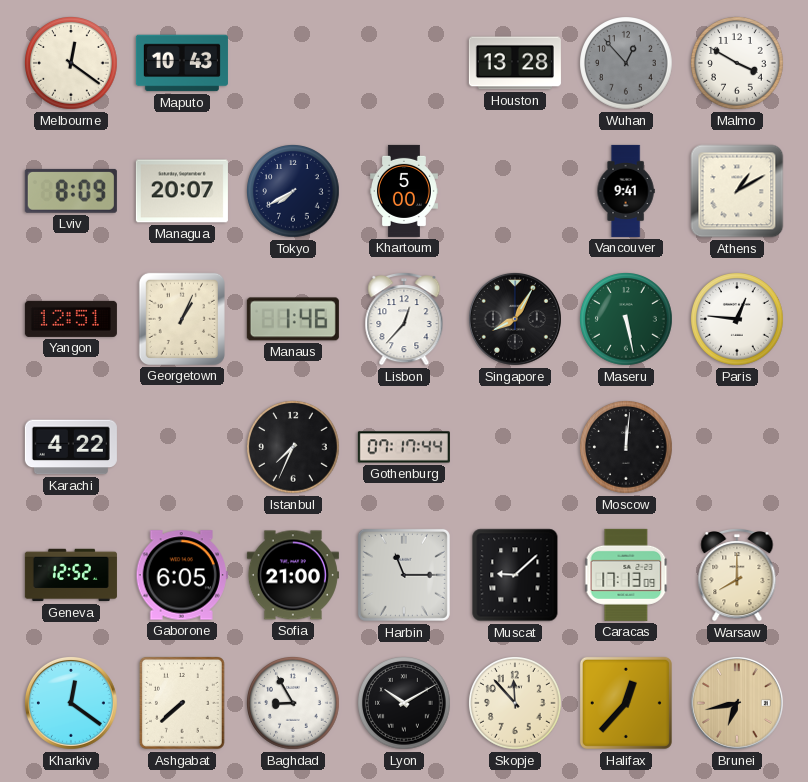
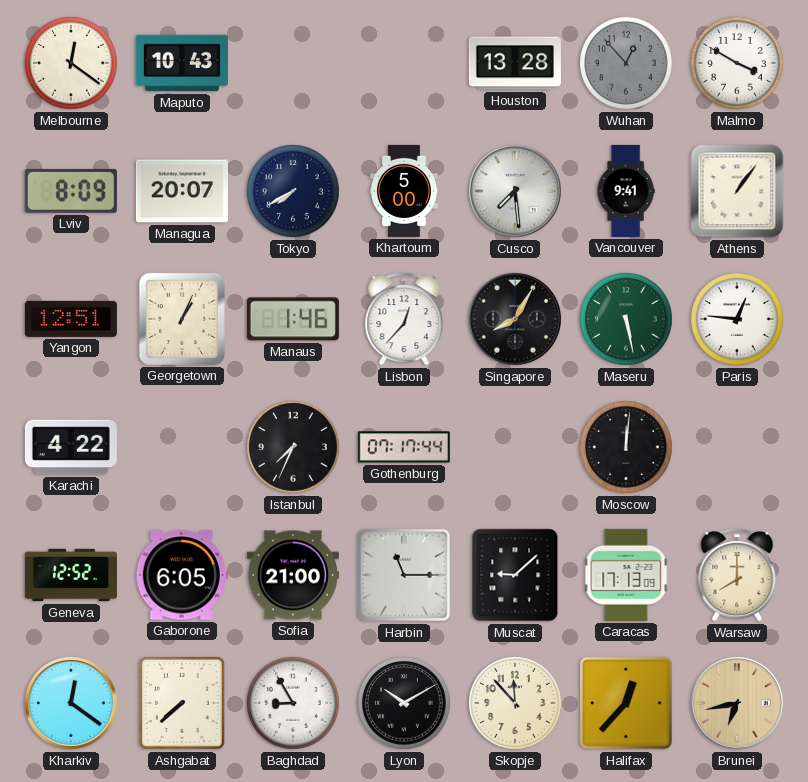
Cusco: none -> 7:29 (515, 191)
Athens: 1:10 -> 1:06 (737, 191)
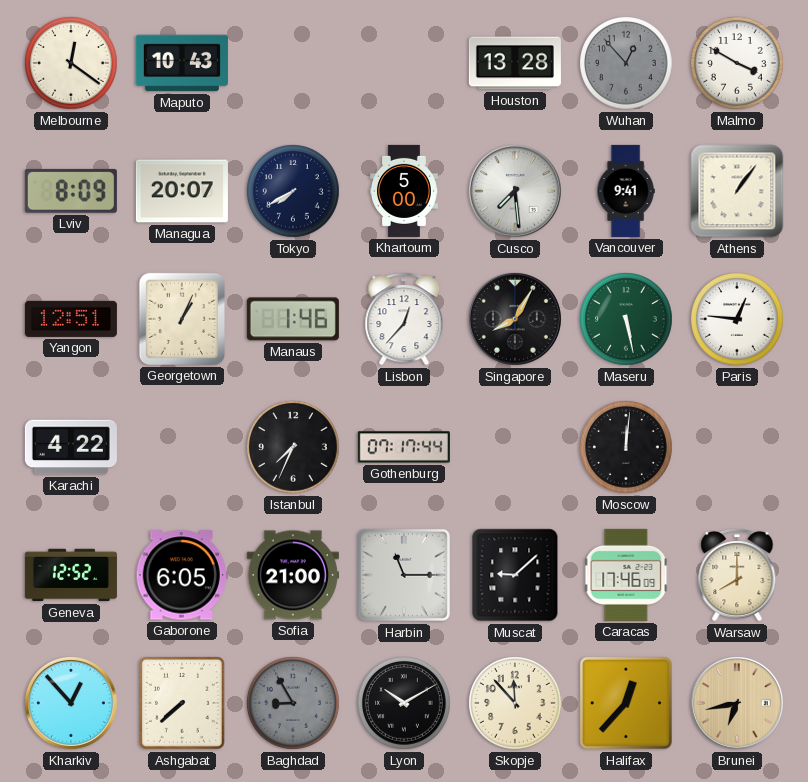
Caracas: 17:13 -> 17:46 (626, 575)
Kharkiv: 12:21 -> 12:53 (71, 703)
Baghdad dial: white -> grey (294, 704)
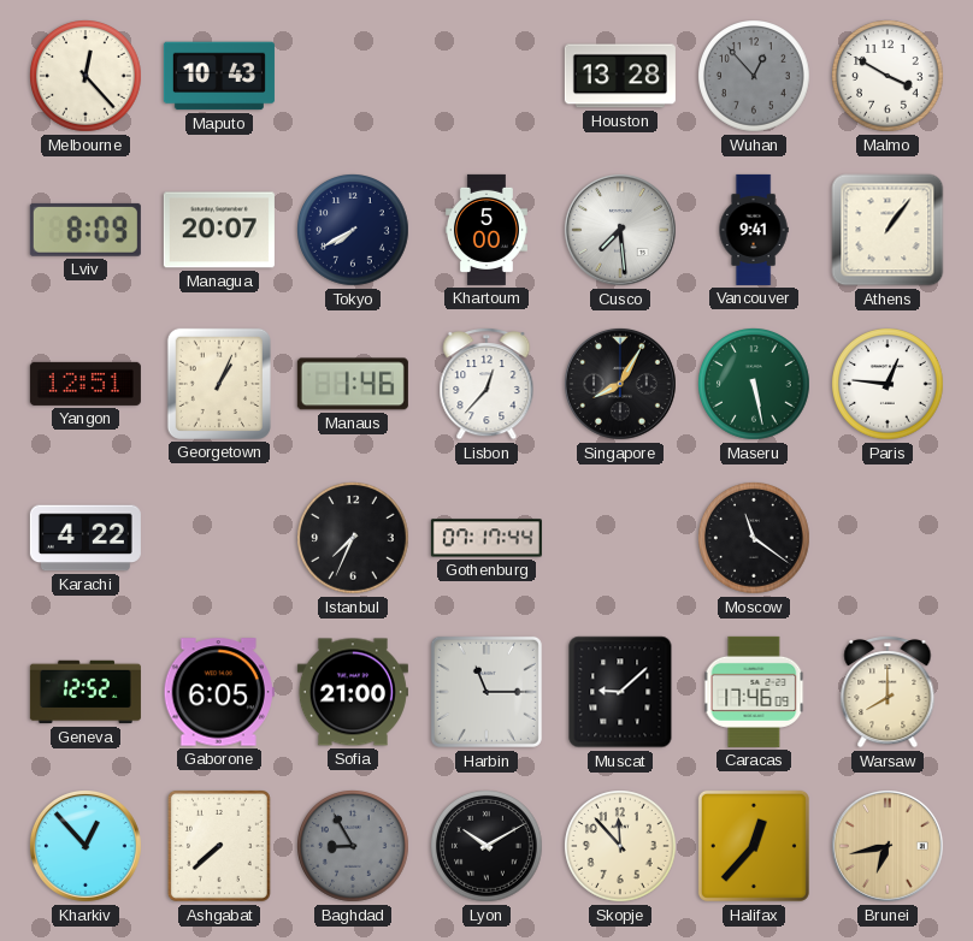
Melbourne: 12:21 -> 12:23 (87, 77)
Moscow: 12:01 -> 11:21 (755, 539)
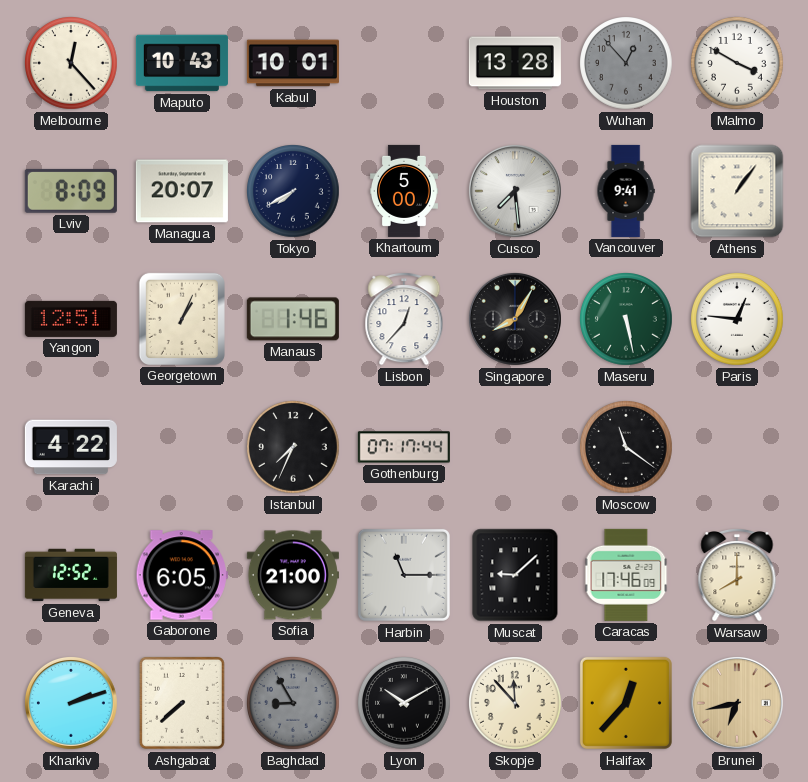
Kabul: none -> 10:01 (293, 63)
Kharkiv: 12:53 -> 2:12 (71, 703)
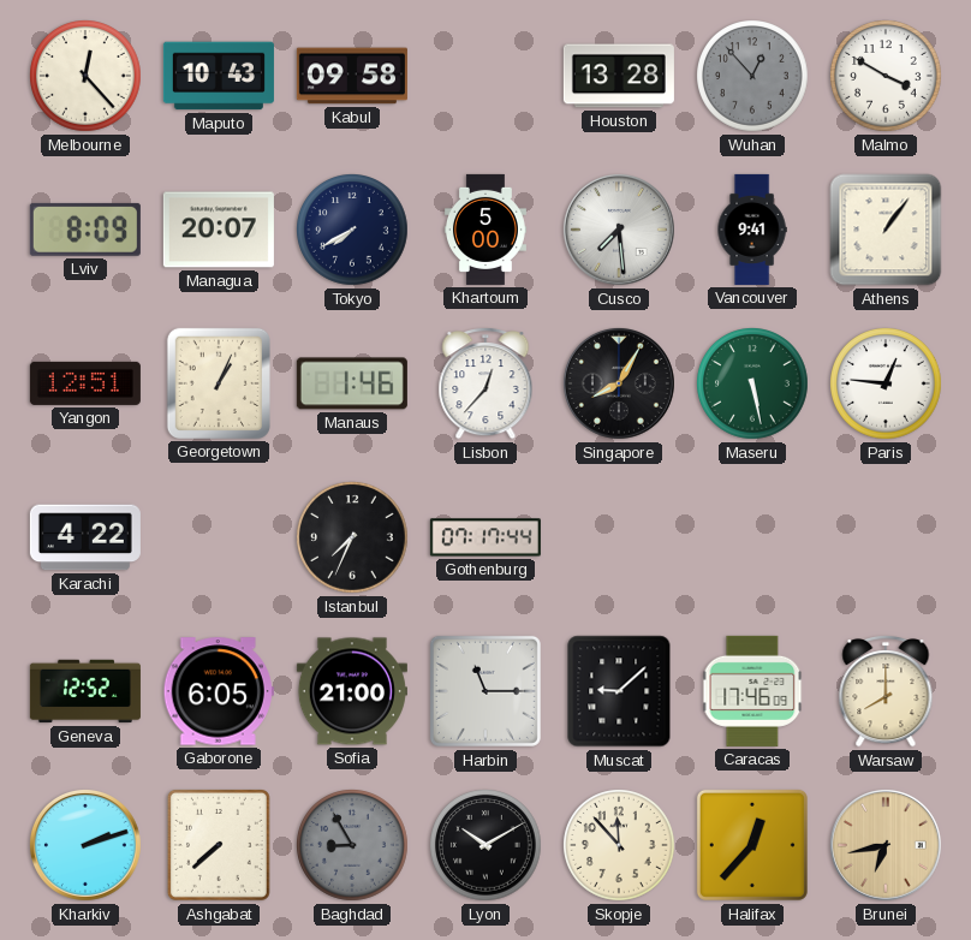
Kabul: 10:01 -> 09:58 (352, 76)
Moscow: 11:21 -> none (627, 448)
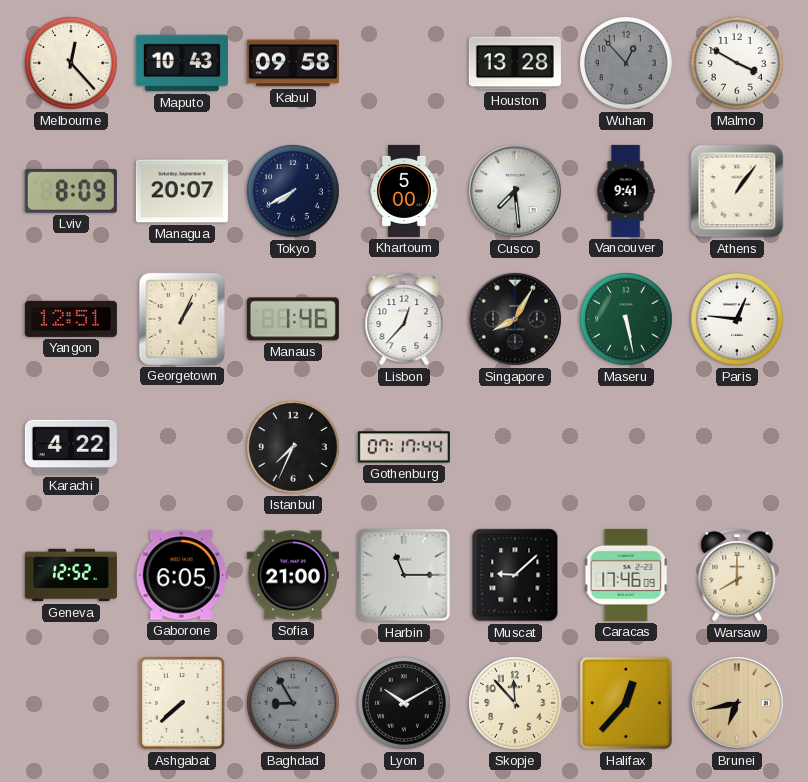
Kharkiv: 2:12 -> none (85, 845)
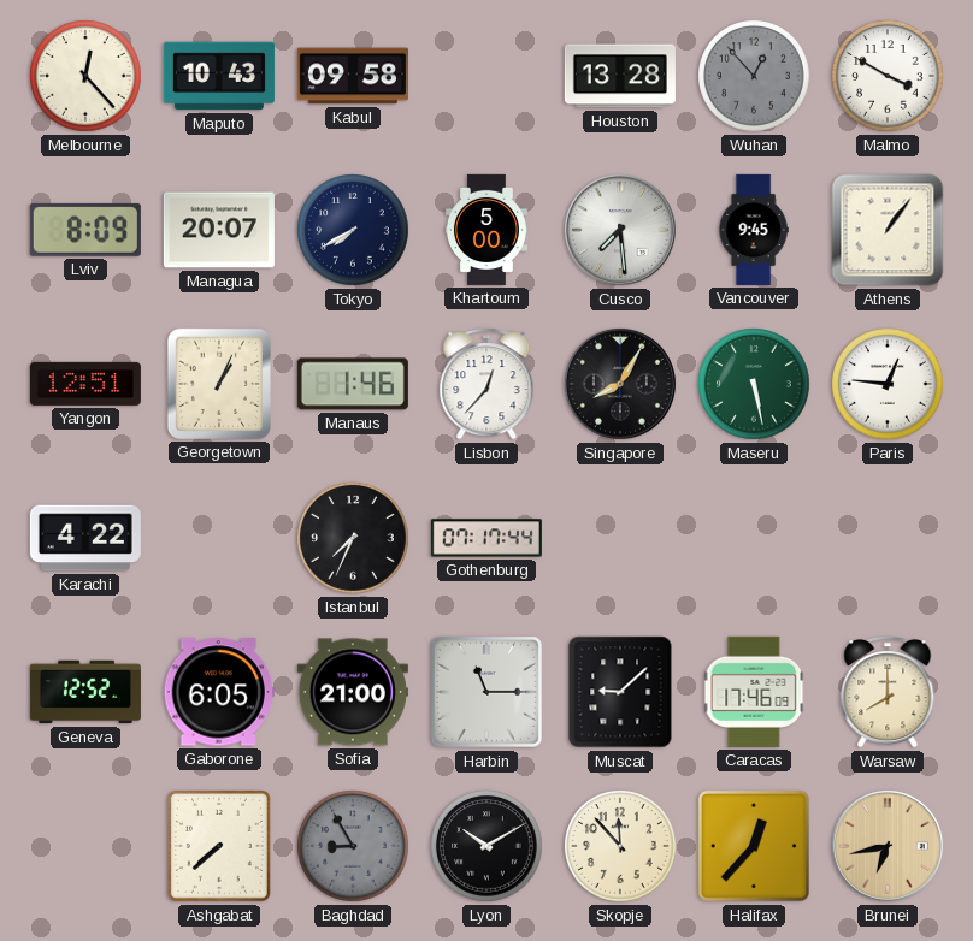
Vancouver: 9:41 -> 9:45 (754, 230)
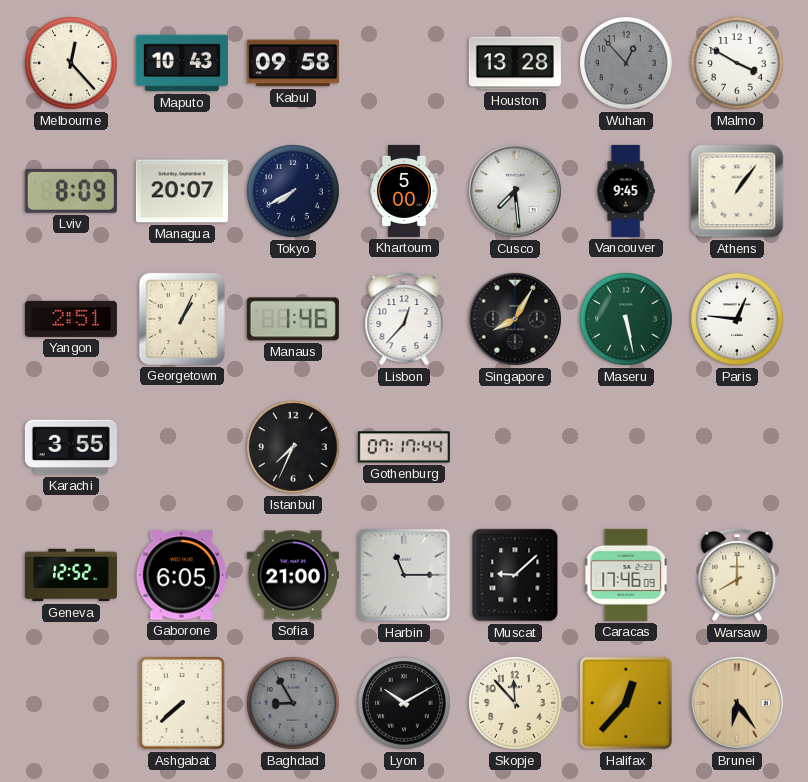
Yangon: 12:51 -> 2:51 (71, 319)
Karachi: 4:22 -> 3:55 (71, 447)
Brunei: 6:43 -> 6:24 (737, 703)
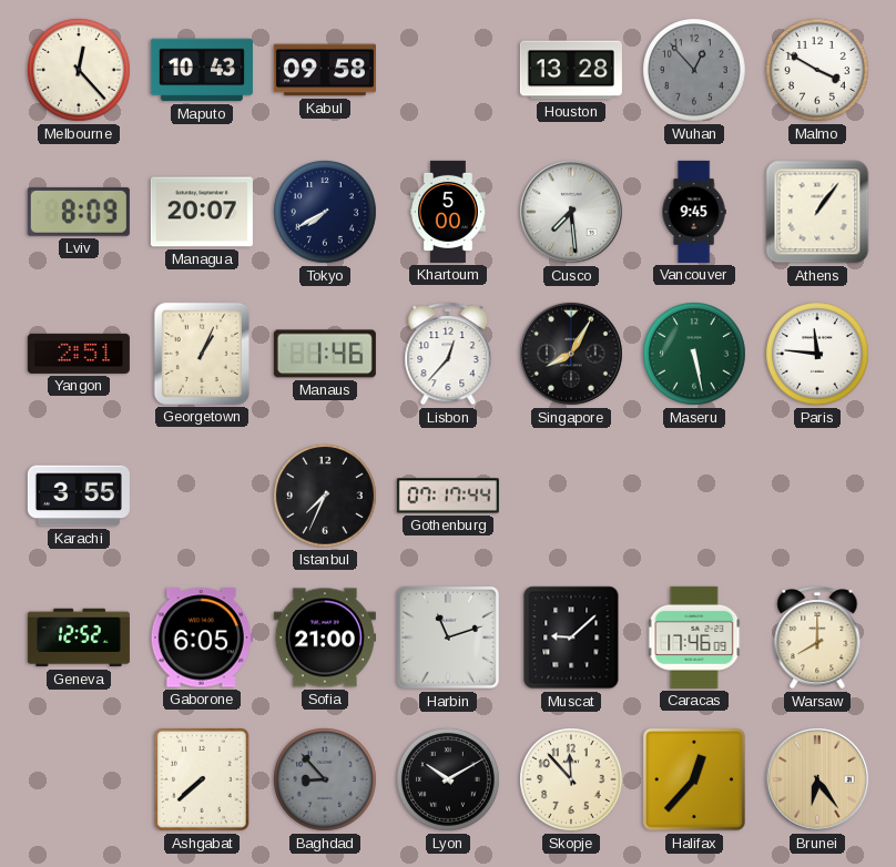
Paris: 12:46 -> 11:46 (818, 355)
Harbin: 11:15 -> 11:12 (448, 637)
Baghdad: 8:55 -> 8:53 (326, 781)
